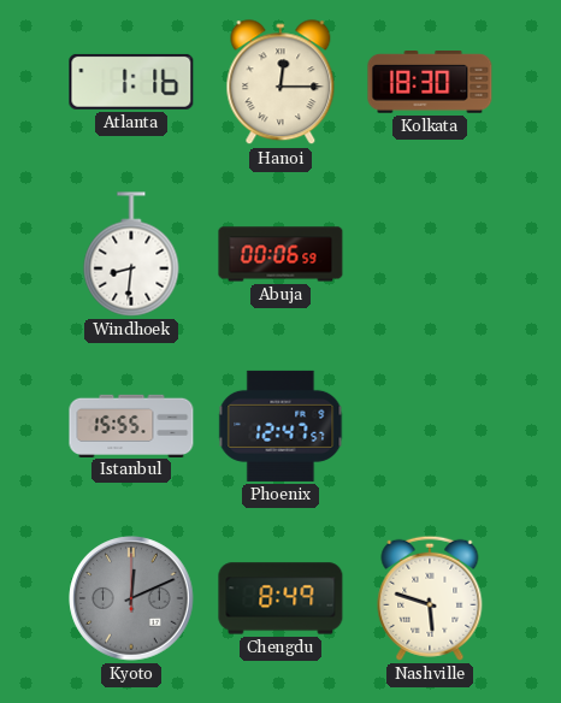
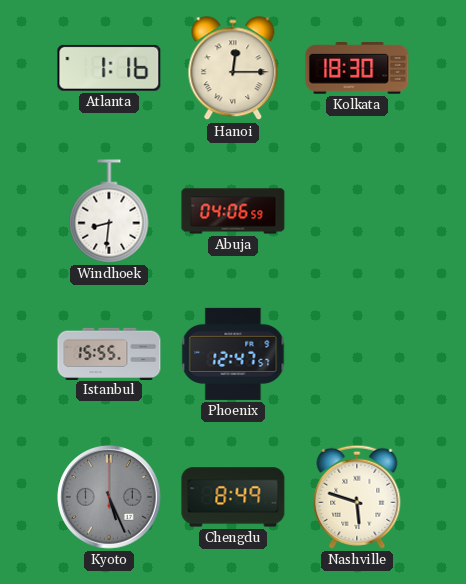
Abuja: 00:06 -> 04:06 (233, 211)
Kyoto: 12:11 -> 5:26 (109, 497)
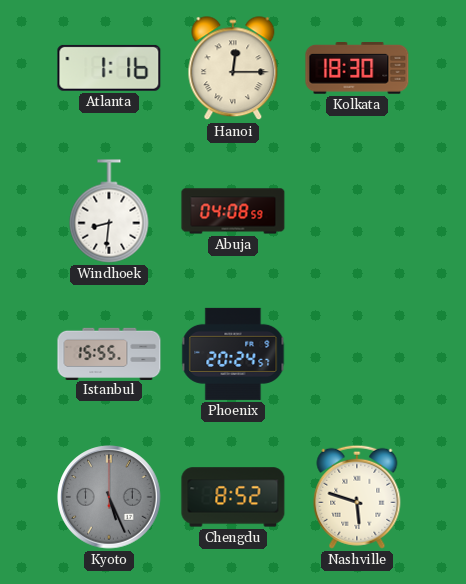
Abuja: 04:06 -> 04:08 (233, 211)
Phoenix: 12:47 -> 20:24 (233, 354)
Chengdu: 8:49 -> 8:52 (233, 497)
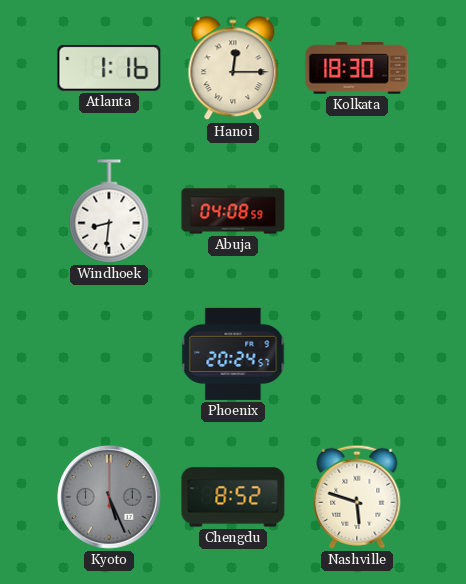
Istanbul: 15:55 -> none (109, 353)
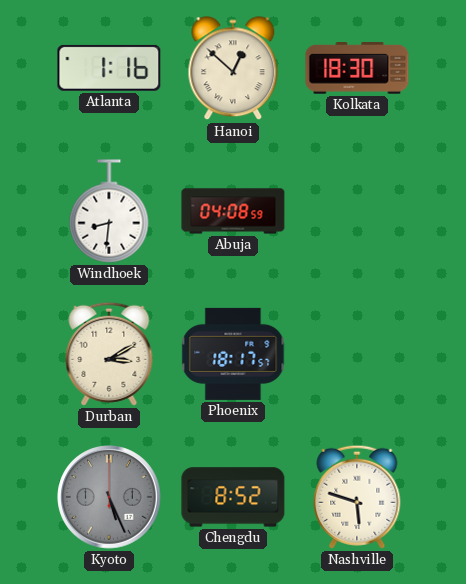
Hanoi: 12:15 -> 12:52 (233, 69)
Durban: none -> 3:10 (109, 354)
Phoenix: 20:24 -> 18:17 (233, 354)
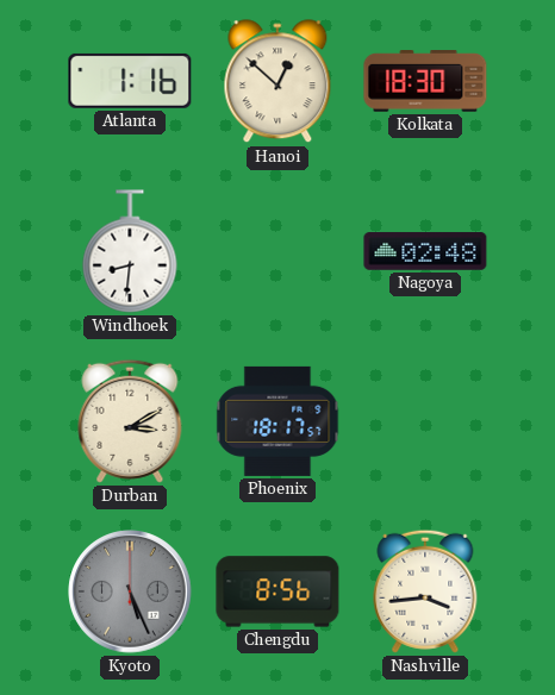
Abuja: 04:08 -> none (233, 211)
Nagoya: none -> 02:48 (425, 251)
Chengdu: 8:52 -> 8:56 (277, 591)
Nashville: 5:48 -> 3:44 (425, 591)
